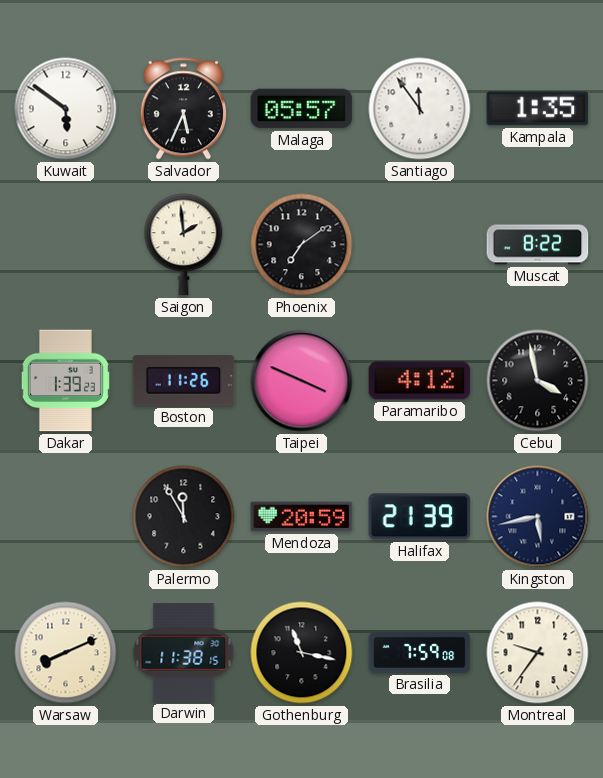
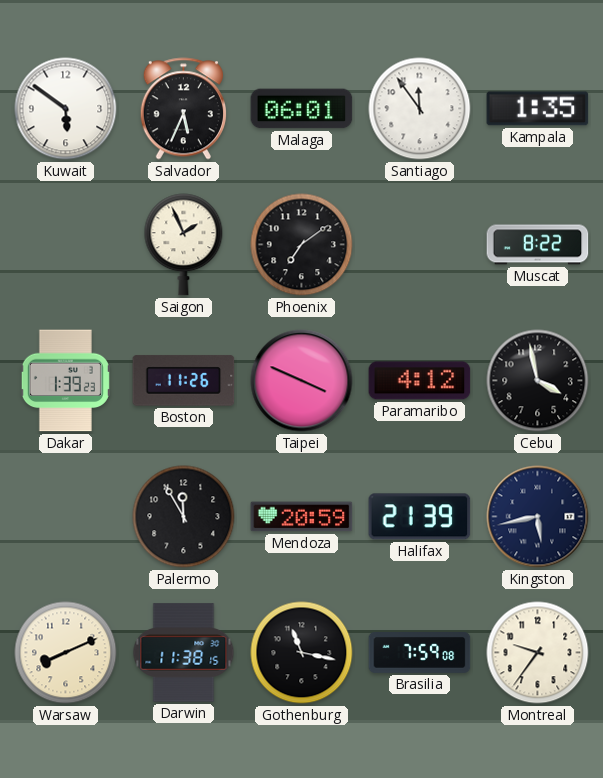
Malaga: 05:57 -> 06:01 (302, 109)
Saigon: 1:59 -> 1:56 (184, 245)
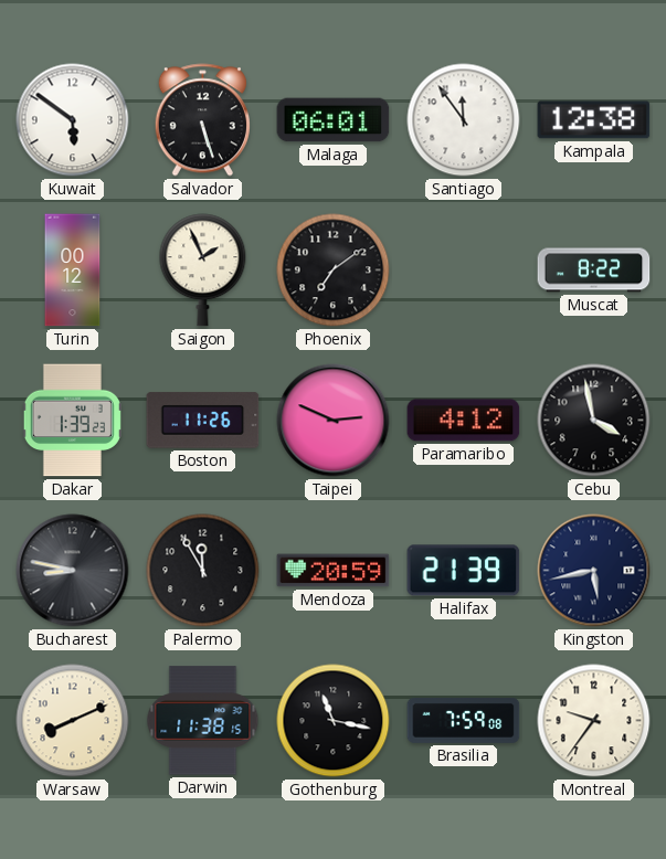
Salvador: 5:34 -> 5:27 (202, 120)
Kampala: 1:35 -> 12:38 (594, 120)
Turin: none -> 00:12 (73, 271)
Taipei: 3:49 -> 2:49 (334, 421)
Bucharest: none -> 8:47 (73, 571)
